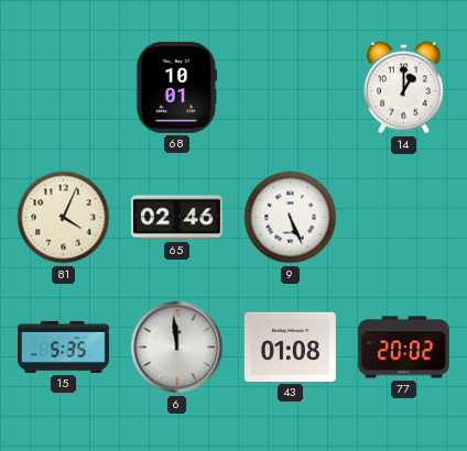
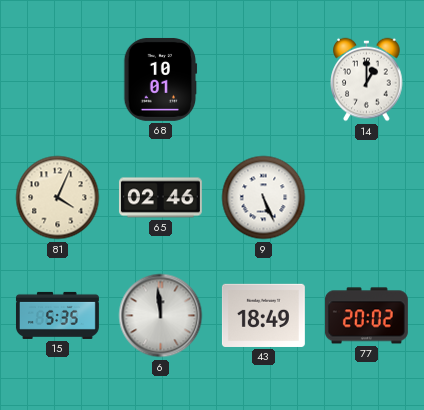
43: 01:08 -> 18:49 (263, 315)
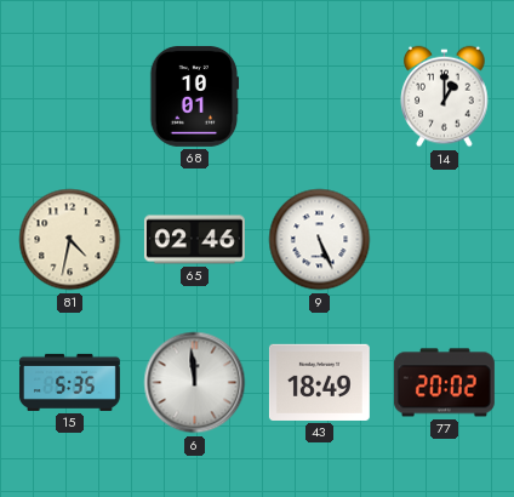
81: 4:04 -> 4:32 (70, 240)
